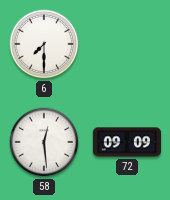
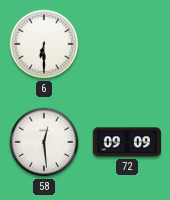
6: 7:30 -> 6:30 (44, 44)
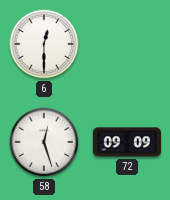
6: 6:30 -> 12:30 (44, 44)
58: 12:29 -> 12:27 (44, 142)
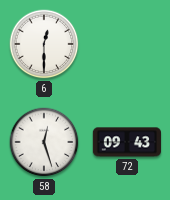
72: 09:09 -> 09:43 (126, 142)
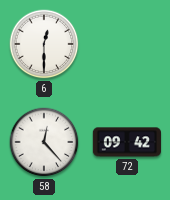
58: 12:27 -> 12:23 (44, 142)
72: 09:43 -> 09:42 (126, 142)
